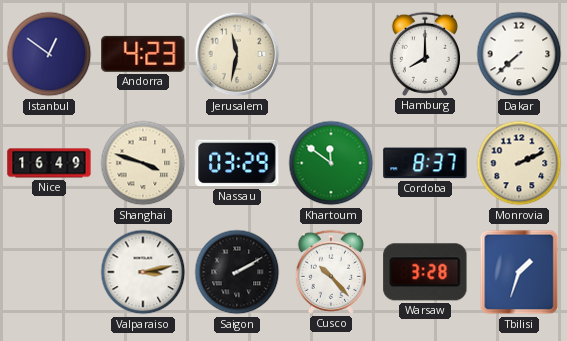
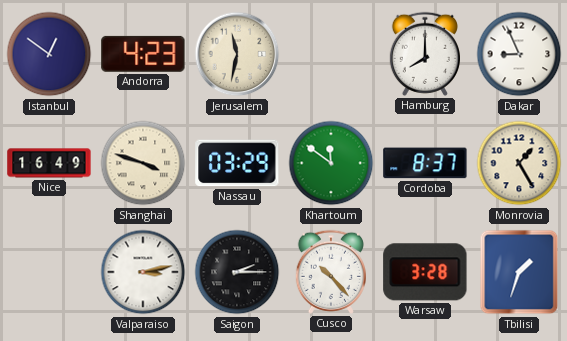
Dakar: 7:38 -> 8:56 (519, 54)
Monrovia: 2:11 -> 1:25 (519, 163)
Saigon: 2:10 -> 2:15 (237, 272)
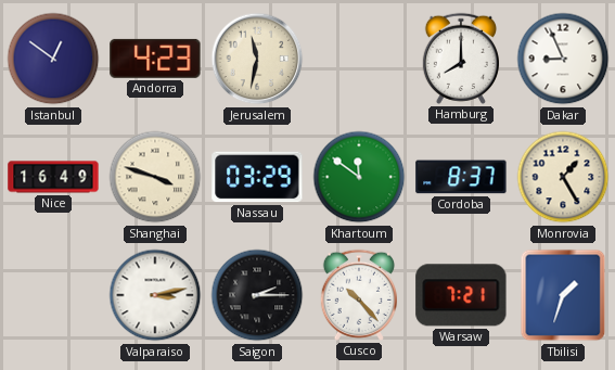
Warsaw: 3:28 -> 7:21 (461, 295)
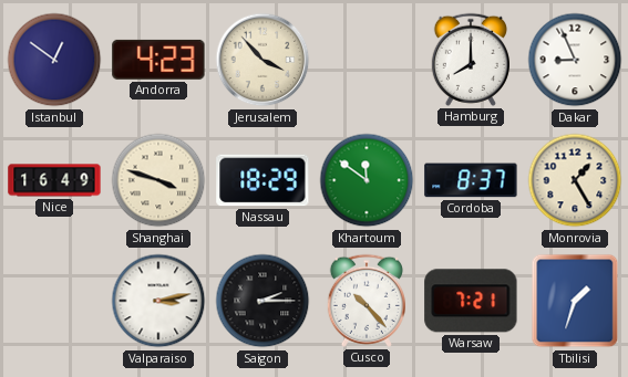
Jerusalem: 11:32 -> 3:53 (262, 60)
Nassau: 03:29 -> 18:29 (262, 180)
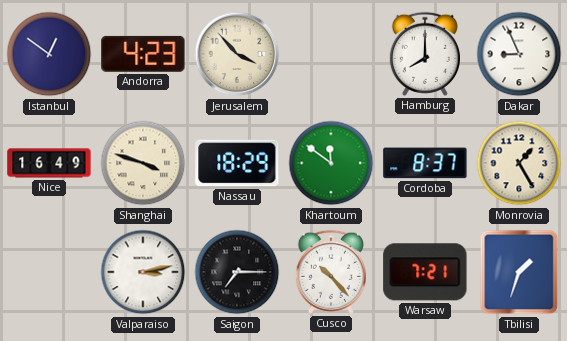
Saigon: 2:15 -> 7:15 (237, 272)
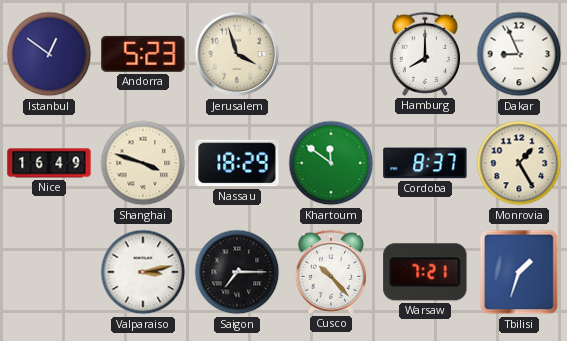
Andorra: 4:23 -> 5:23 (143, 54)
Jerusalem: 3:53 -> 3:57 (237, 54)
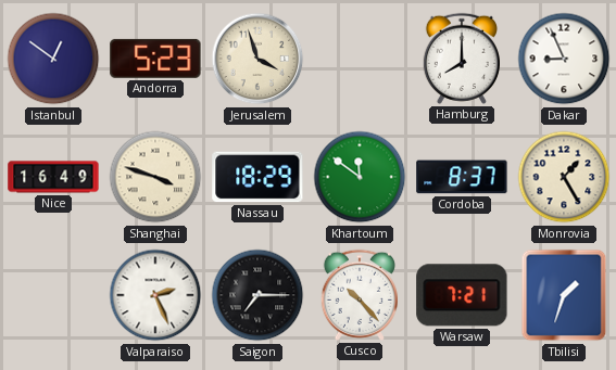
Valparaiso: 3:13 -> 2:26 (155, 295)
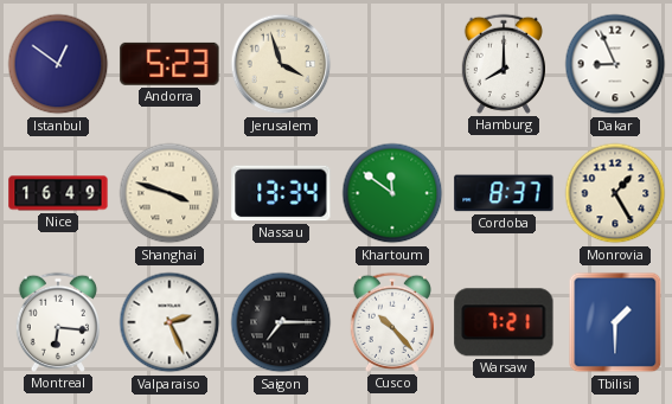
Nassau: 18:29 -> 13:34 (281, 193)
Montreal: none -> 6:16 (58, 322)
Tbilisi: 1:33 -> 1:30 (615, 322)
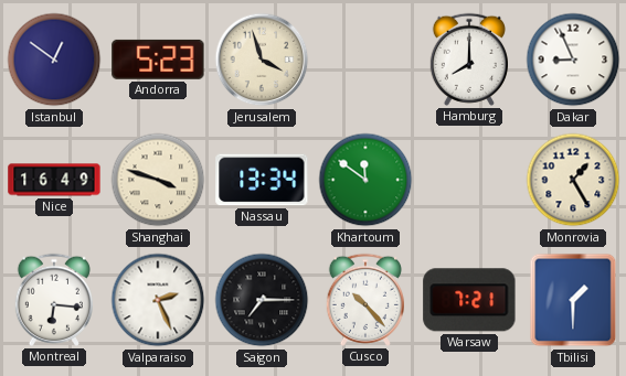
Cordoba: 8:37 -> none (504, 193)
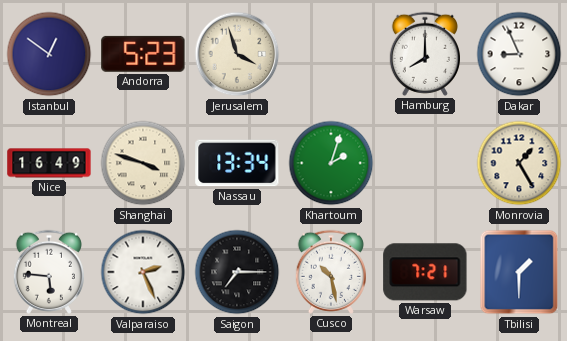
Khartoum: 11:51 -> 2:03 (331, 163)
Montreal: 6:16 -> 5:46 (49, 272)
Cusco: 10:23 -> 10:28 (331, 272)
